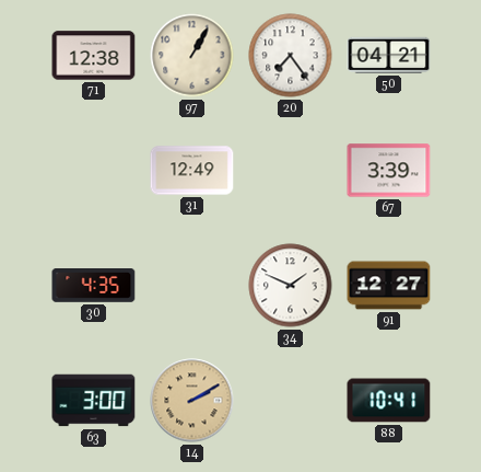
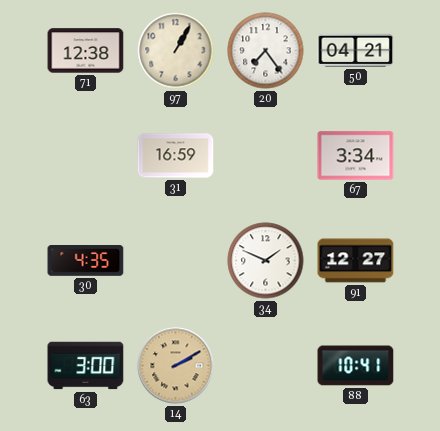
31: 12:49 -> 16:59 (176, 156)
67: 3:39 -> 3:34 (356, 156)
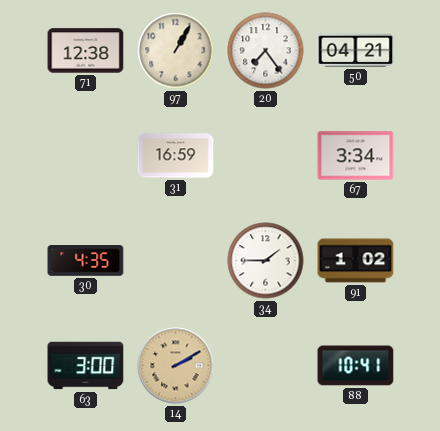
34: 1:49 -> 1:45 (266, 261)
91: 12:27 -> 1:02 (356, 261)
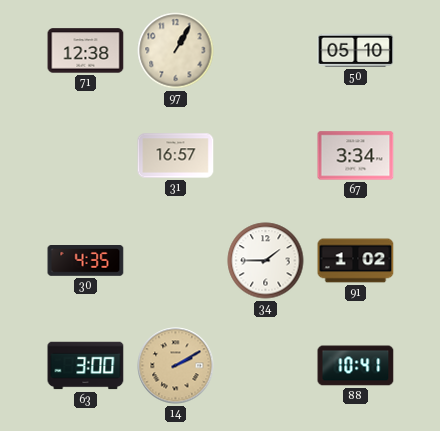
20: 7:24 -> none (266, 51)
50: 04:21 -> 05:10 (356, 50)
31: 16:59 -> 16:57 (176, 156)
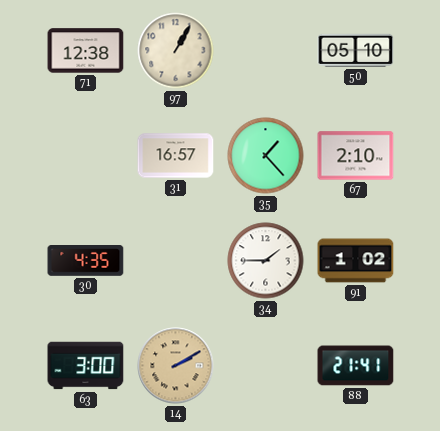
35: none -> 1:23 (266, 156)
67: 3:34 -> 2:10 (356, 156)
88: 10:41 -> 21:41 (356, 366)
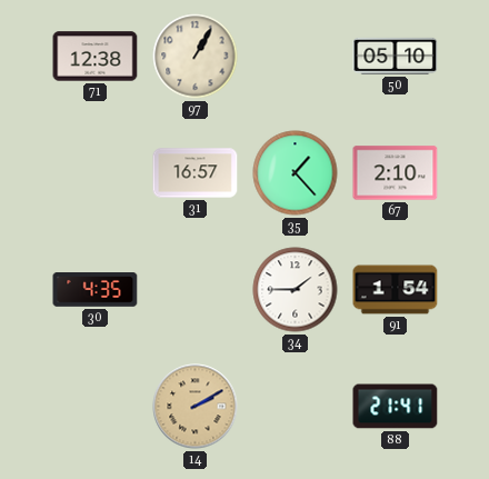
91: 1:02 -> 1:54 (396, 290)
63: 3:00 -> none (86, 366)
